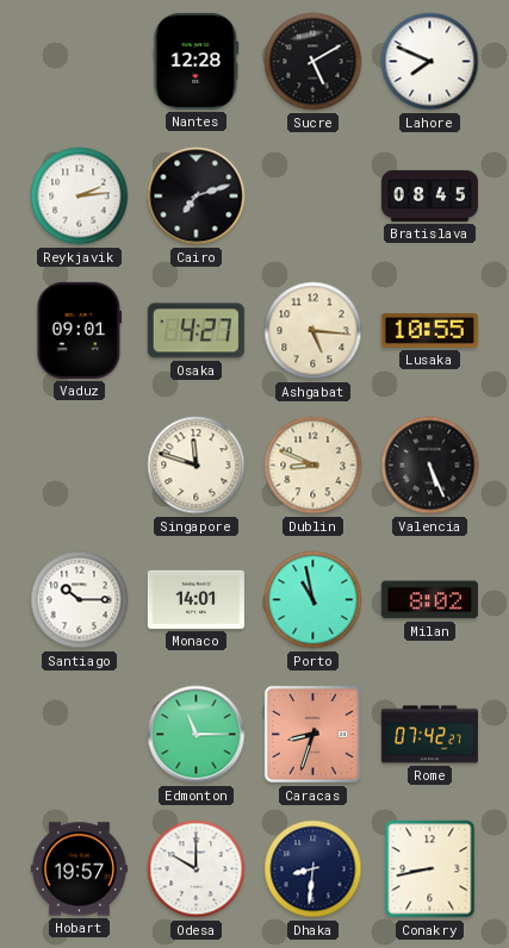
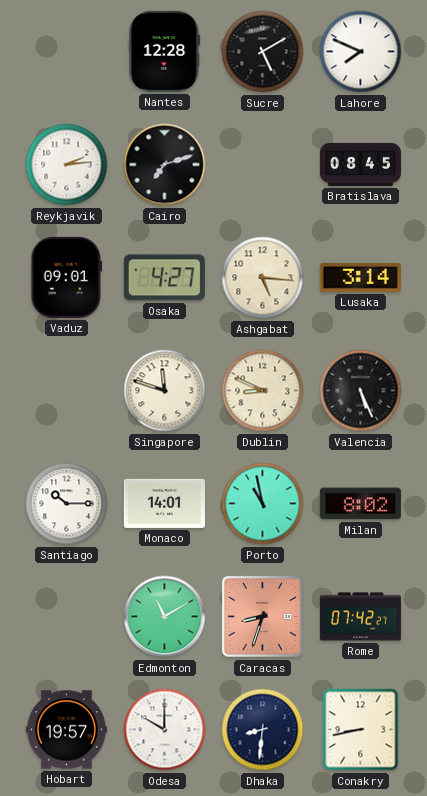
Lusaka: 10:55 -> 3:14 (360, 278)
Edmonton: 11:15 -> 11:10 (165, 617)
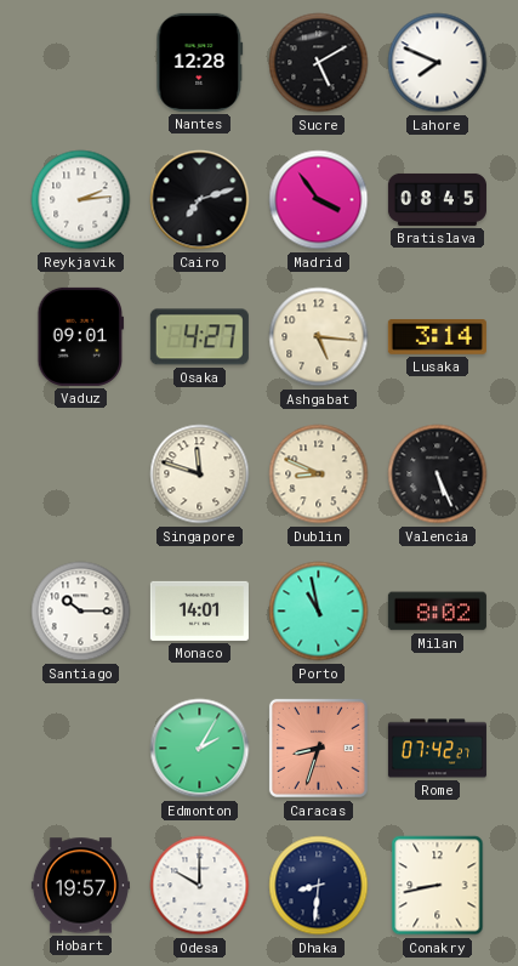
Madrid: none -> 3:54 (319, 200)
Edmonton: 11:10 -> 2:05 (200, 749)
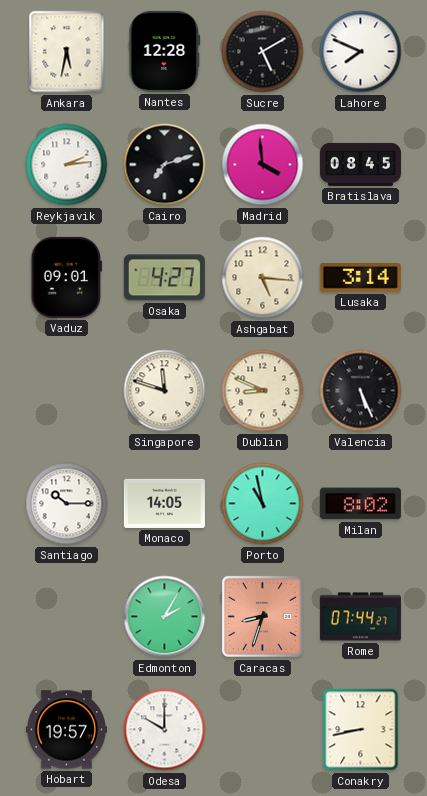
Ankara: none -> 5:32 (67, 52)
Madrid: 3:54 -> 3:59 (263, 165)
Monaco: 14:01 -> 14:05 (164, 503)
Rome: 07:42 -> 07:44 (360, 617)
Dhaka: 8:31 -> none (319, 886)
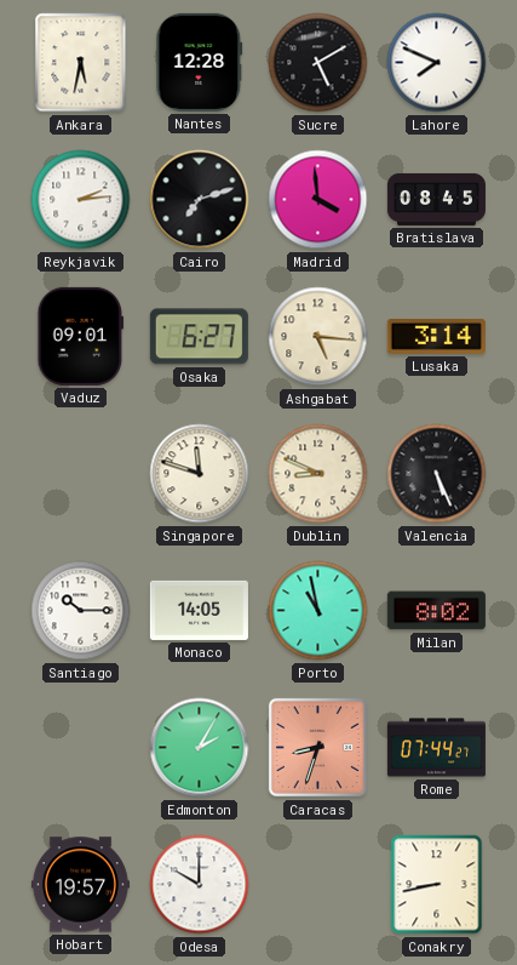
Osaka: 4:27 -> 6:27 (199, 337)
